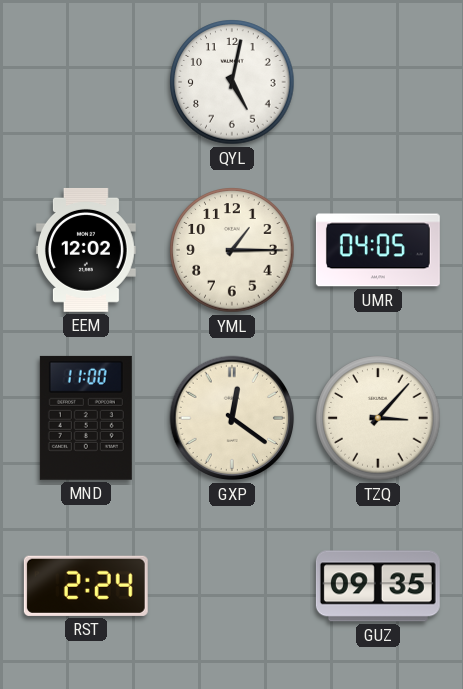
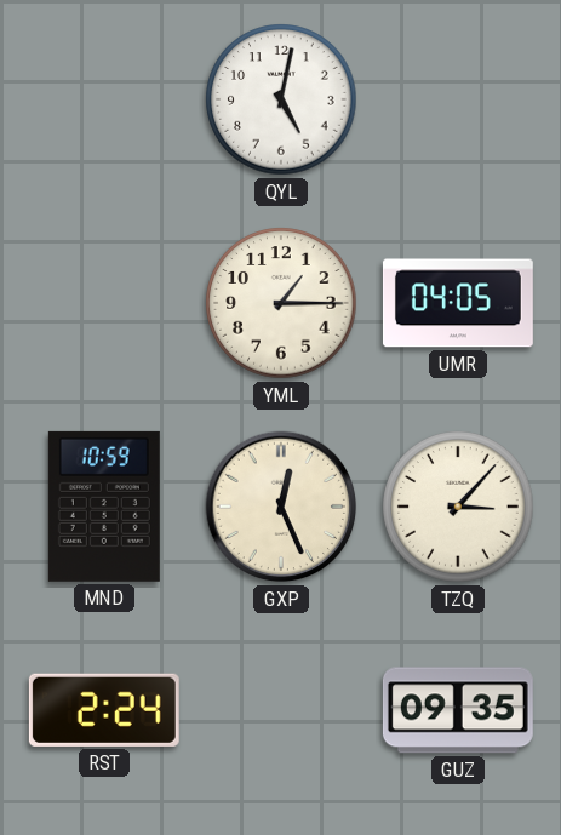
EEM: 12:02 -> none (86, 250)
MND: 11:00 -> 10:59 (104, 507)
GXP: 12:21 -> 12:26 (281, 507)
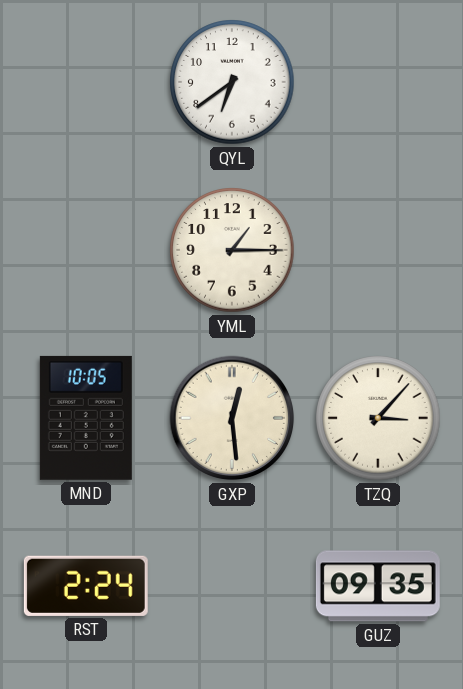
QYL: 5:02 -> 6:39 (232, 82)
UMR: 04:05 -> none (458, 303)
MND: 10:59 -> 10:05 (86, 418)
GXP: 12:26 -> 12:29 (232, 418)
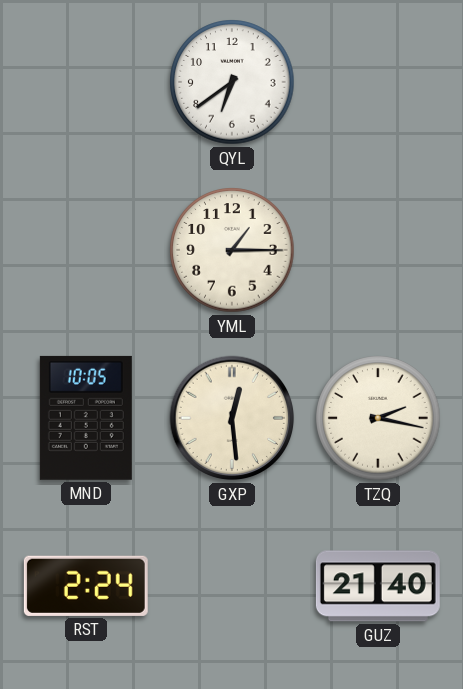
TZQ: 3:07 -> 2:17 (378, 418)
GUZ: 09:35 -> 21:40 (378, 586)
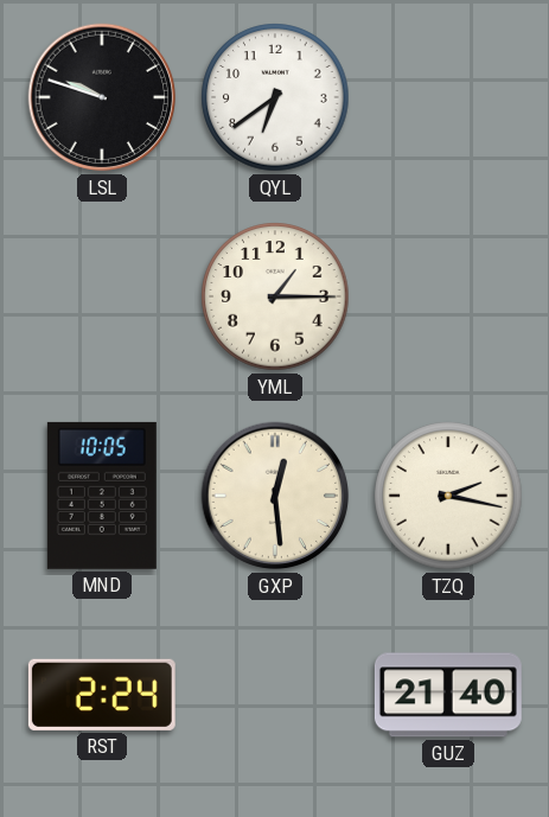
LSL: none -> 9:48 (102, 97)
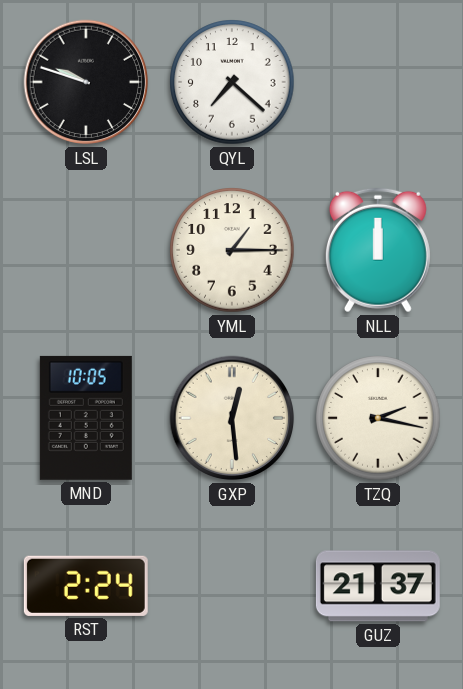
QYL: 6:39 -> 7:22 (232, 82)
NLL: none -> 12:00 (378, 250)
GUZ: 21:40 -> 21:37 (378, 586)
